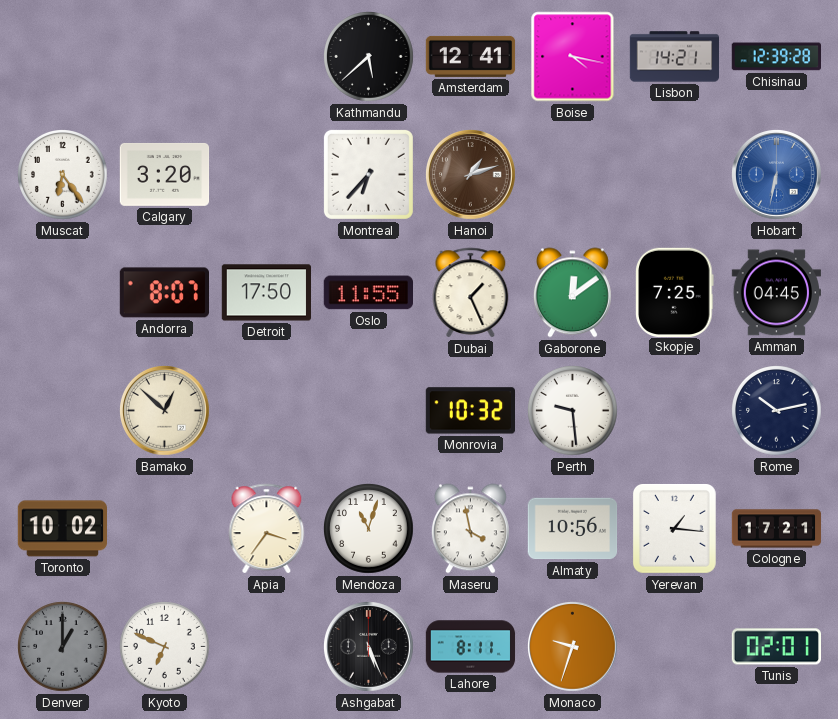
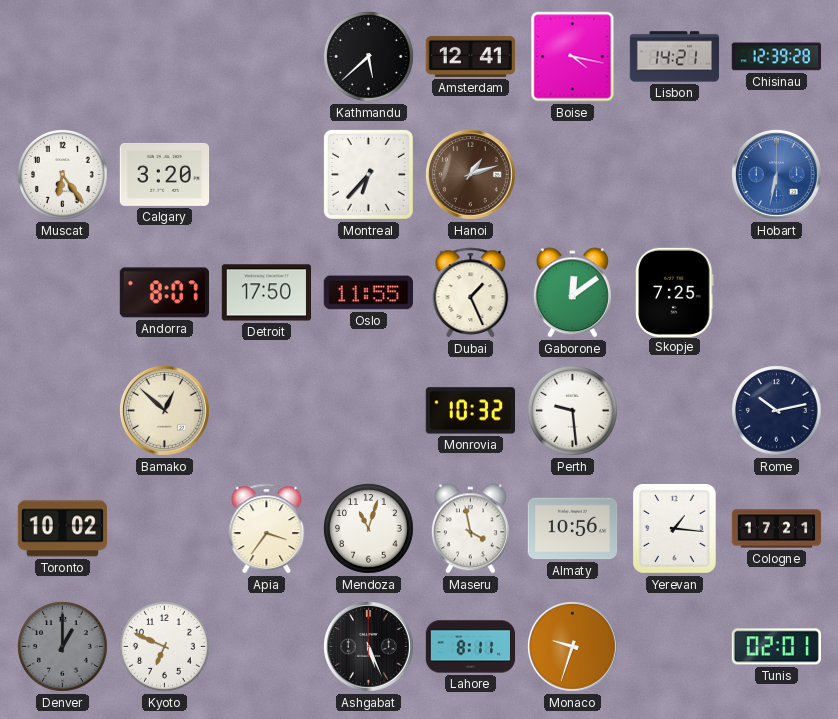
Amman: 04:45 -> none (776, 293)
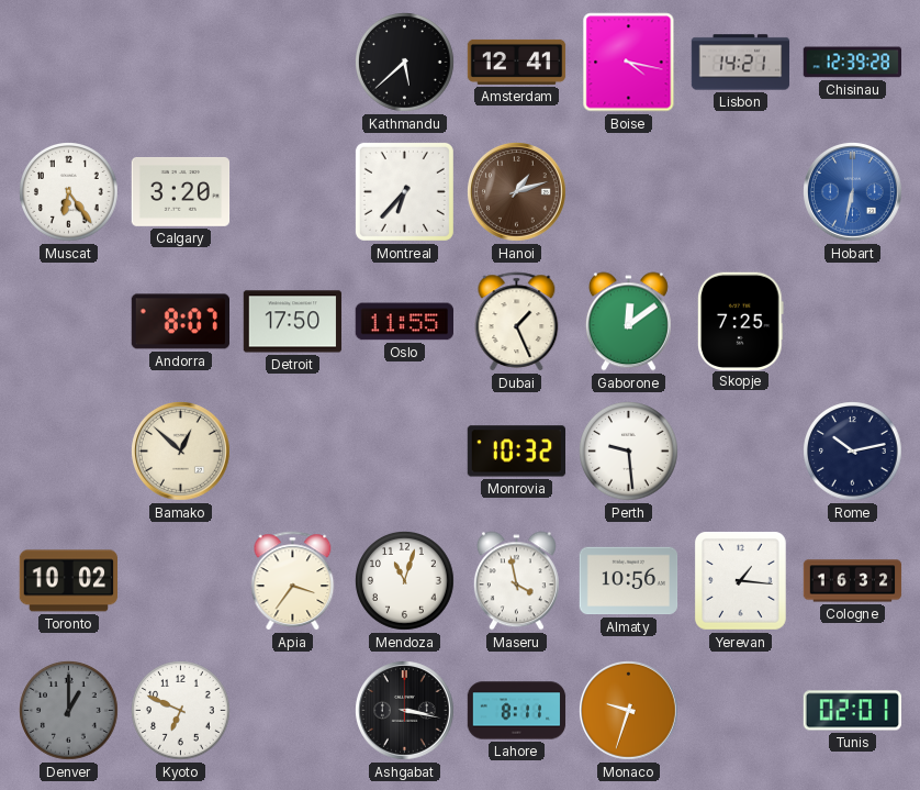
Cologne: 17:21 -> 16:32 (853, 581)
Ashgabat: 5:26 -> 3:17 (405, 711)
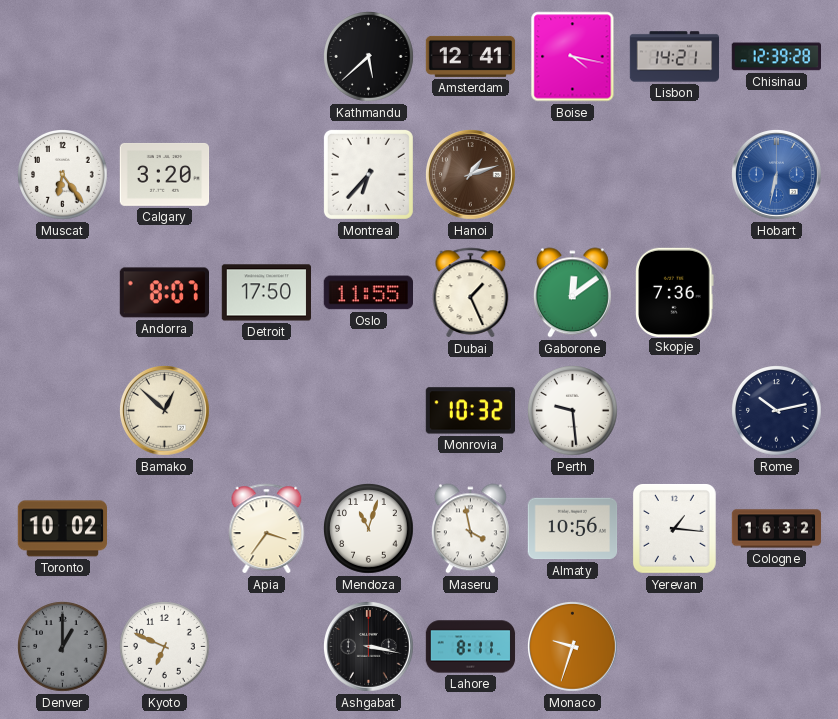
Skopje: 7:25 -> 7:36 (675, 292)
Tunis: 02:01 -> none (852, 711)
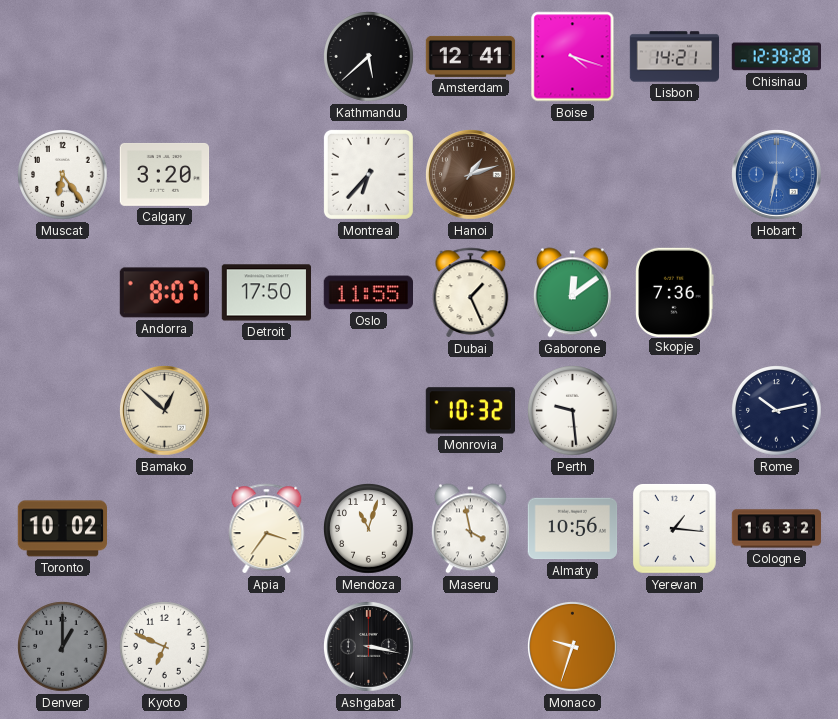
Boise: 4:17 -> 4:18 (573, 57)
Lahore: 8:11 -> none (471, 647)
